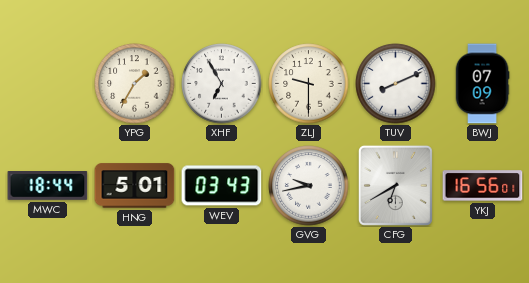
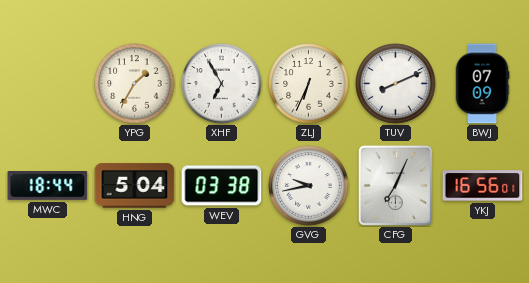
ZLJ: 9:30 -> 6:34 (309, 84)
HNG: 5:01 -> 5:04 (135, 186)
WEV: 03:43 -> 03:38 (222, 186)
CFG: 6:40 -> 7:04 (395, 185)
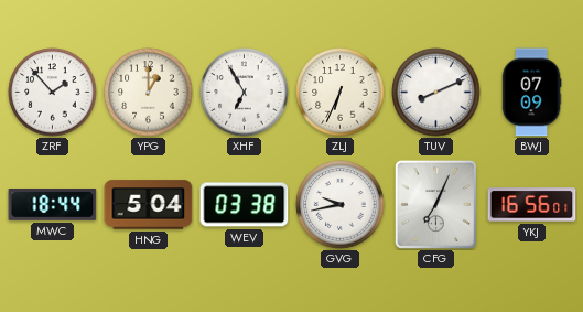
ZRF: none -> 1:53 (53, 93)
YPG: 1:35 -> 1:00 (149, 93)
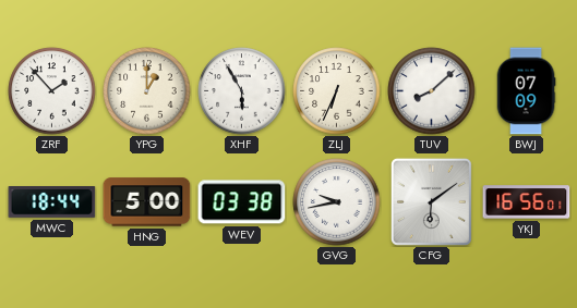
XHF: 6:55 -> 5:55 (242, 91)
TUV: 8:11 -> 8:08 (432, 91)
HNG: 5:04 -> 5:00 (147, 202)
CFG: 7:04 -> 6:09 (431, 201)
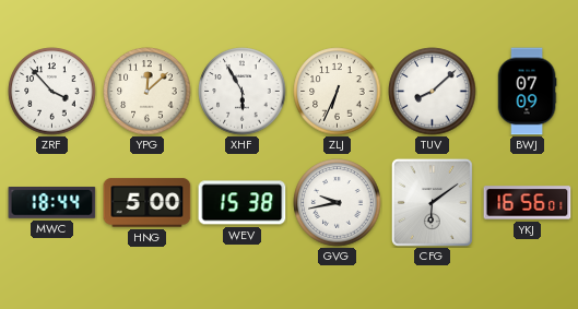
ZRF: 1:53 -> 3:53 (52, 92)
YPG: 1:00 -> 12:08 (148, 92)
WEV: 03:38 -> 15:38 (243, 203)
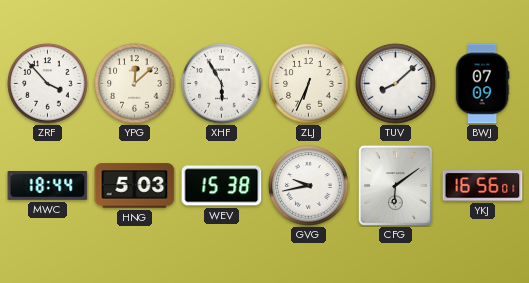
HNG: 5:00 -> 5:03 (135, 186)
